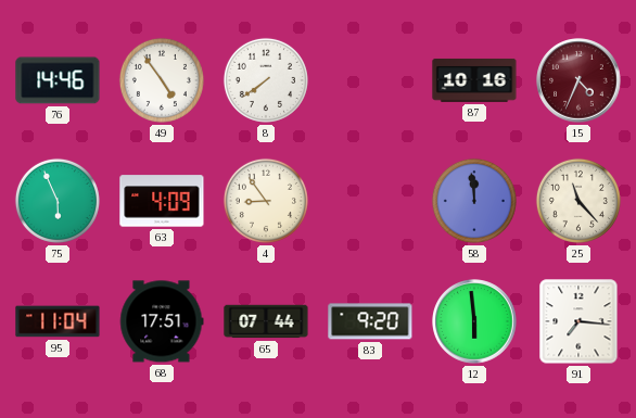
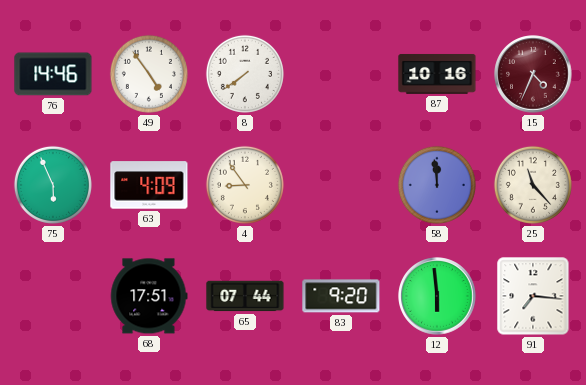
95: 11:04 -> none (58, 321)
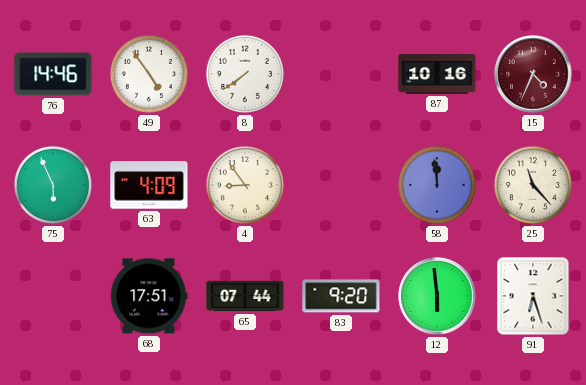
91: 7:16 -> 6:27 (533, 296)
